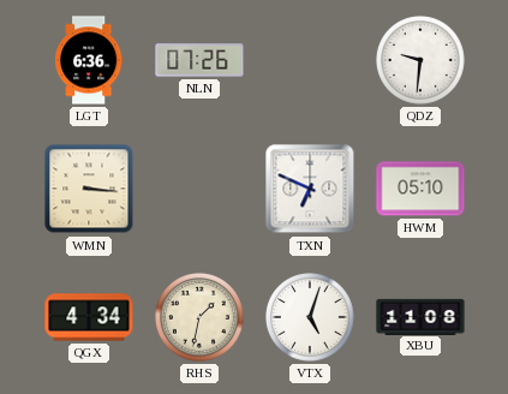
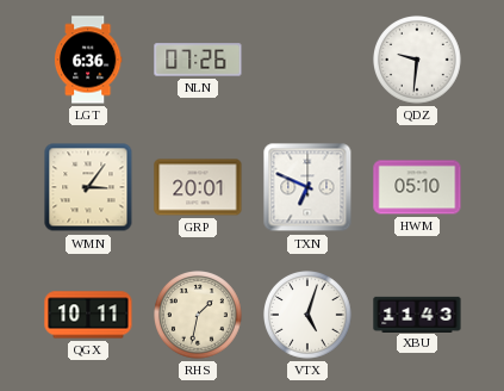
WMN: 3:16 -> 3:06 (88, 187)
GRP: none -> 20:01 (198, 187)
QGX: 4:34 -> 10:11 (88, 315)
XBU: 11:08 -> 11:43 (417, 314)
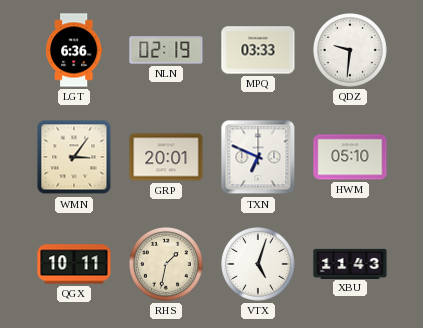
NLN: 07:26 -> 02:19 (166, 50)
MPQ: none -> 03:33 (258, 50)
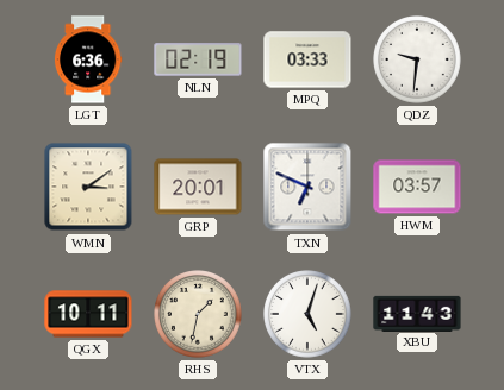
WMN: 3:06 -> 3:09 (88, 187)
HWM: 05:10 -> 03:57 (417, 187)
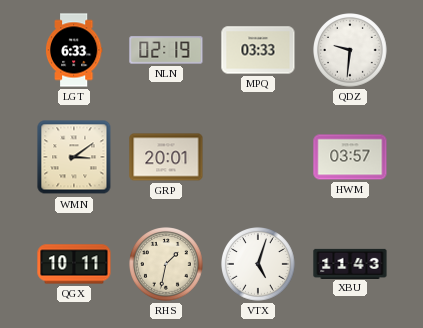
LGT: 6:36 -> 6:33 (74, 50)
TXN: 6:49 -> none (307, 187)
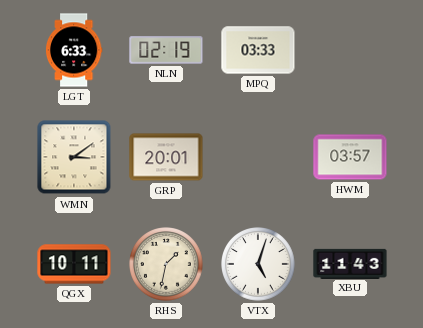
QDZ: 9:31 -> none (350, 50)
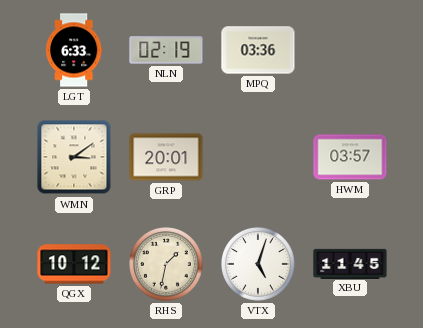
MPQ: 03:33 -> 03:36 (258, 50)
QGX: 10:11 -> 10:12 (74, 264)
XBU: 11:43 -> 11:45 (350, 263)
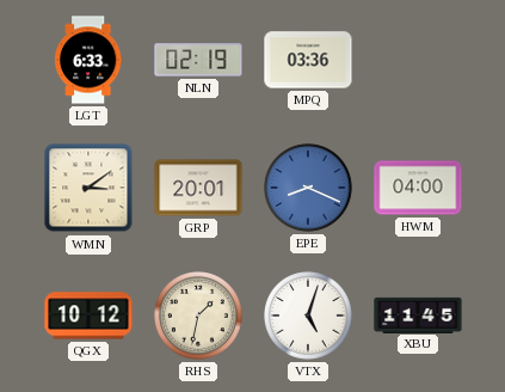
EPE: none -> 8:19 (308, 188)
HWM: 03:57 -> 04:00 (418, 188)
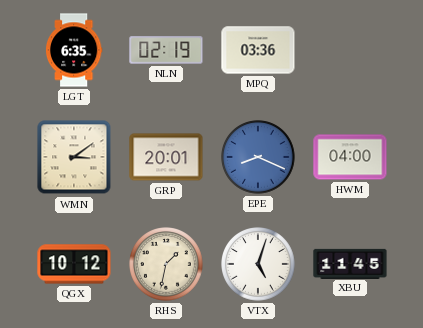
LGT: 6:33 -> 6:35 (74, 50)
